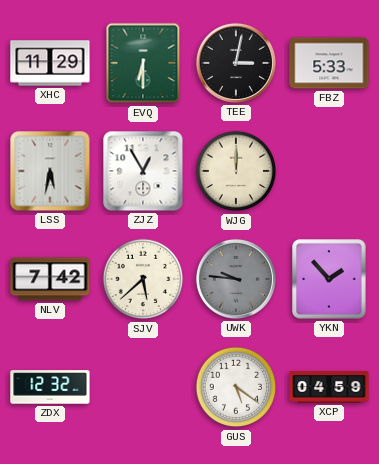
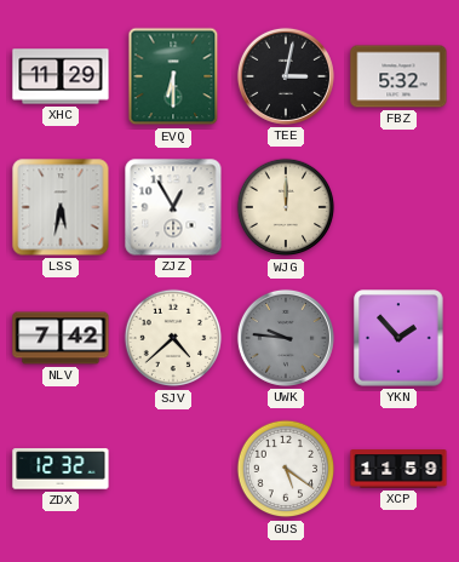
FBZ: 5:33 -> 5:32 (398, 76)
SJV: 5:38 -> 4:38 (173, 338)
XCP: 04:59 -> 11:59 (398, 469)
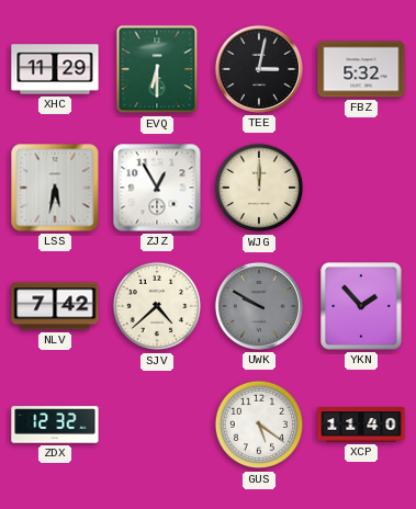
UWK: 9:46 -> 9:50 (259, 306)
XCP: 11:59 -> 11:40 (361, 425)
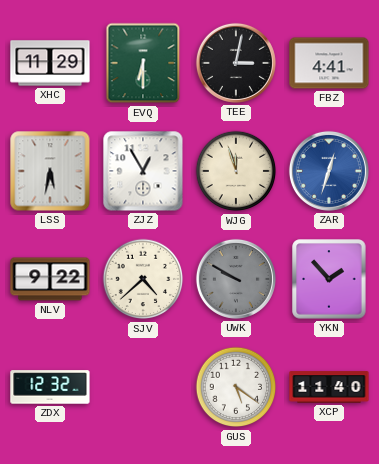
FBZ: 5:32 -> 4:41 (329, 63)
WJG: 12:00 -> 11:57 (236, 171)
ZAR: none -> 12:33 (329, 171)
NLV: 7:42 -> 9:22 (50, 279)
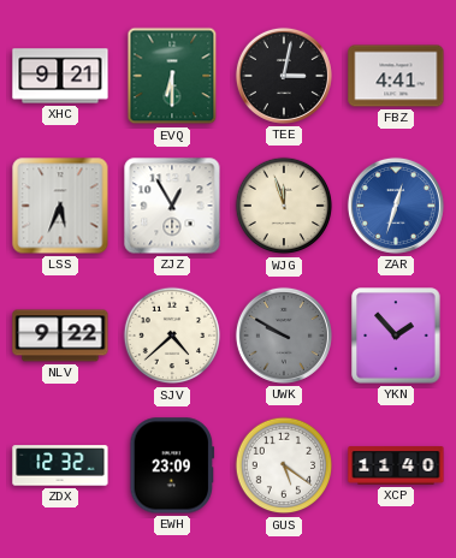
XHC: 11:29 -> 9:21 (60, 76)
LSS: 5:32 -> 5:34 (60, 206)
EWH: none -> 23:09 (172, 465)
